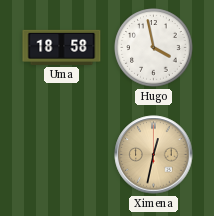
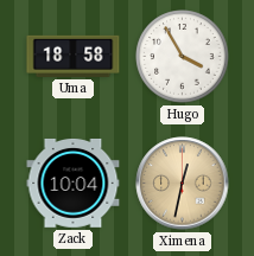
Hugo: 3:58 -> 3:55 (183, 57)
Zack: none -> 10:04 (74, 184)
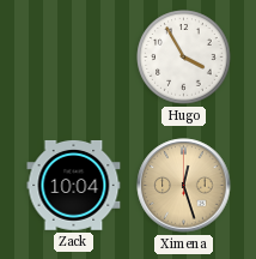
Uma: 18:58 -> none (74, 56)
Ximena: 12:32 -> 12:27 (184, 186)
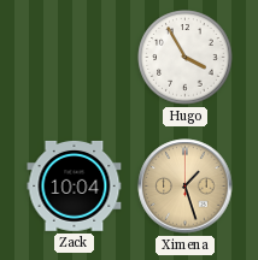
Ximena: 12:27 -> 1:27 (186, 187)
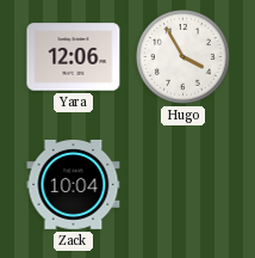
Yara: none -> 12:06 (74, 57)
Ximena: 1:27 -> none (186, 187)
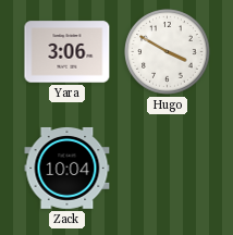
Yara: 12:06 -> 3:06 (68, 52)
Hugo: 3:55 -> 3:50 (168, 52)
